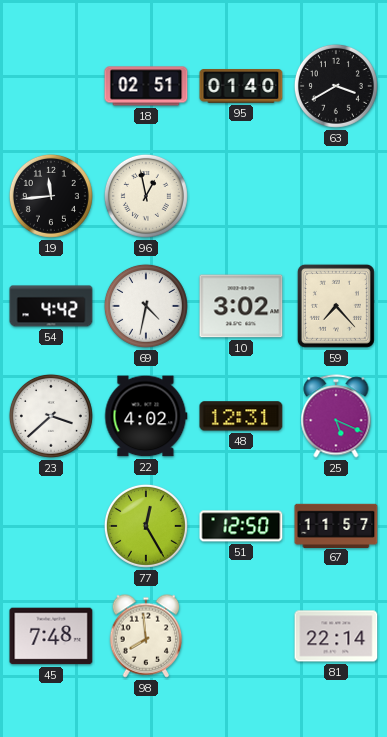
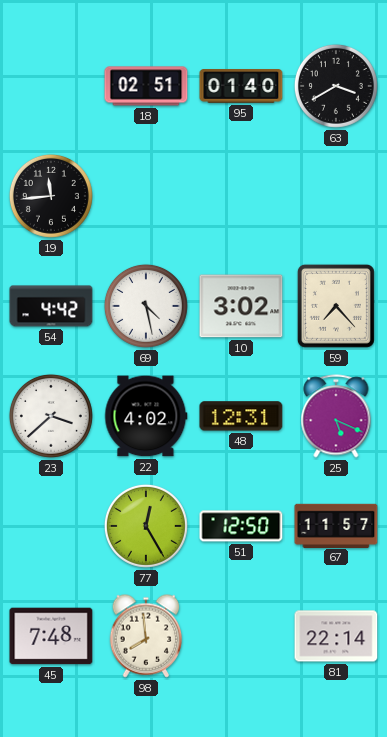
96: 12:58 -> none (146, 196)
69: 4:32 -> 4:28 (146, 306)
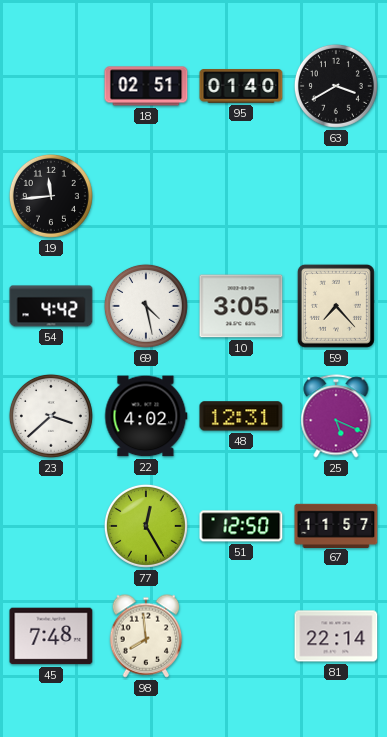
10: 3:02 -> 3:05 (241, 306)
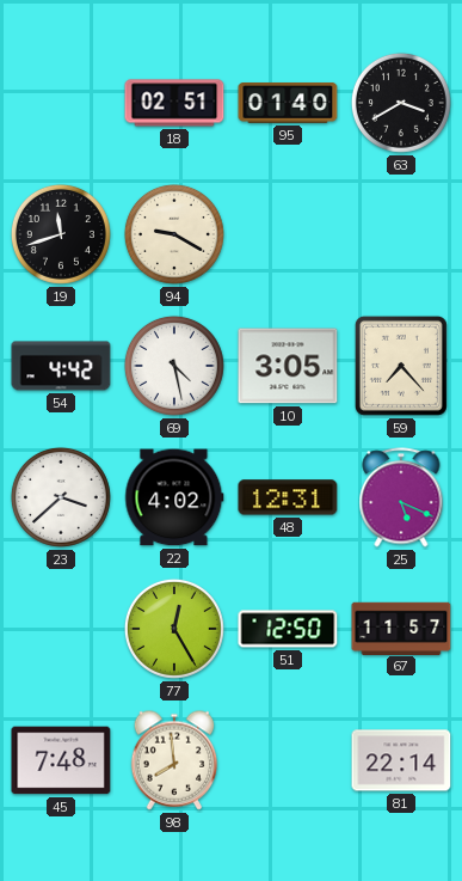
19: 11:44 -> 11:42 (61, 234)
94: none -> 9:20 (174, 234)
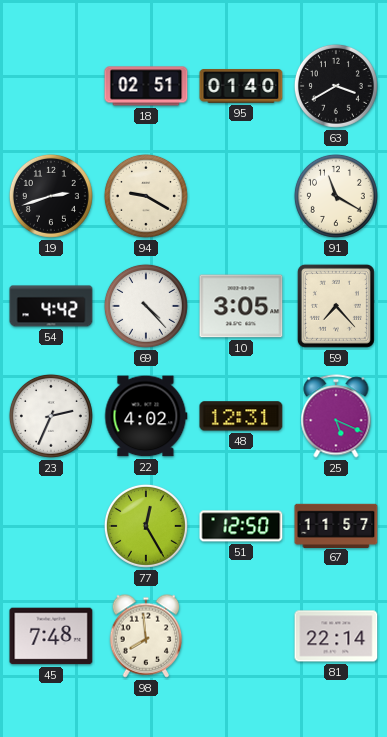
19: 11:42 -> 2:42 (51, 196)
91: none -> 11:20 (336, 196)
69: 4:28 -> 4:23 (146, 306)
23: 3:38 -> 2:34 (51, 416)
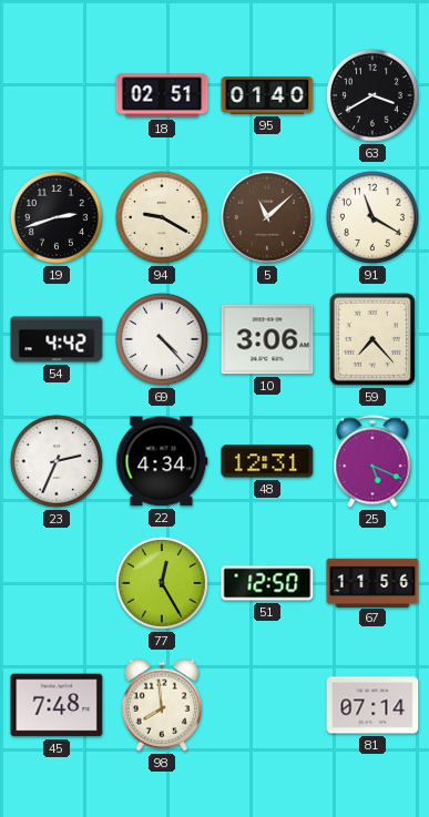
5: none -> 11:08 (268, 218)
10: 3:05 -> 3:06 (267, 339)
22: 4:02 -> 4:34 (162, 461)
67: 11:57 -> 11:56 (372, 582)
81: 22:14 -> 07:14 (372, 705)
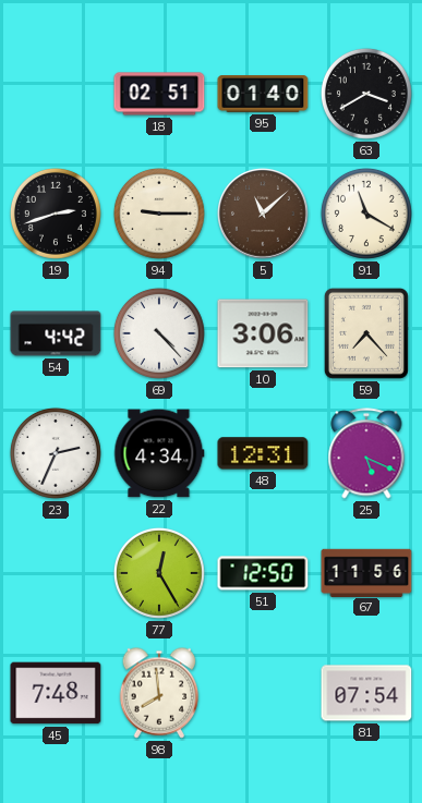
94: 9:20 -> 9:15 (159, 214)
81: 07:14 -> 07:54 (366, 693)
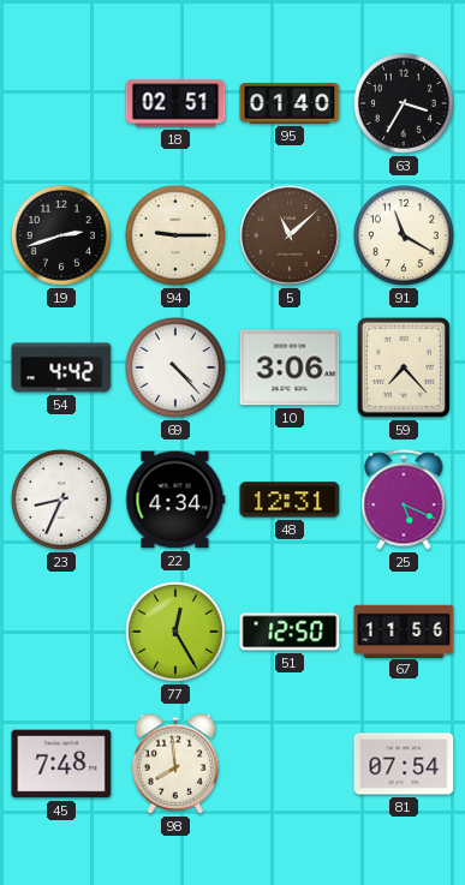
63: 3:40 -> 3:35 (404, 103)
23: 2:34 -> 8:34 (61, 500)
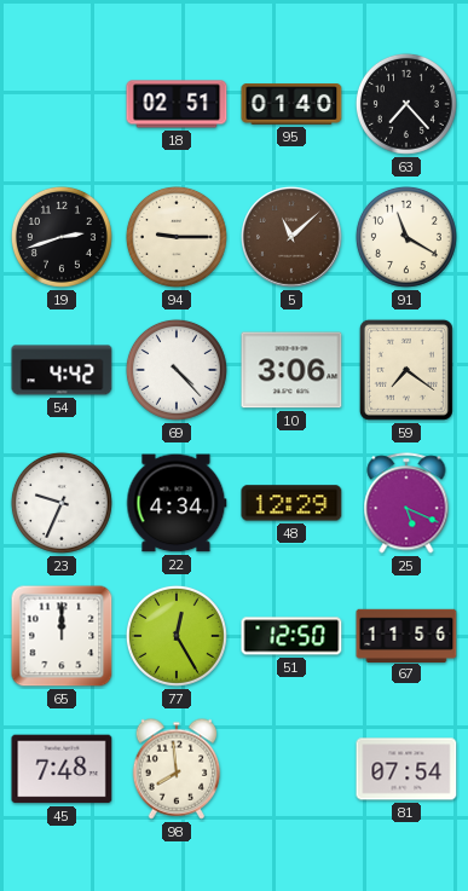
63: 3:35 -> 7:23 (406, 104)
59: 7:23 -> 7:21 (406, 370)
23: 8:34 -> 9:34 (62, 503)
48: 12:31 -> 12:29 (291, 503)
65: none -> 12:00 (62, 636)
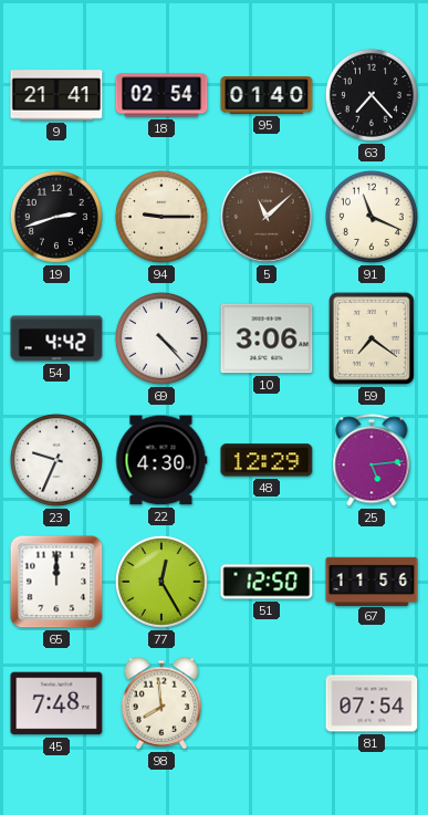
9: none -> 21:41 (56, 95)
18: 02:51 -> 02:54 (161, 95)
91: 11:20 -> 11:19 (372, 217)
22: 4:34 -> 4:30 (161, 460)
25: 5:19 -> 5:14 (372, 460)
